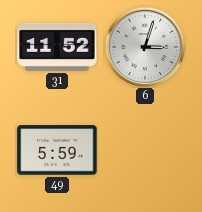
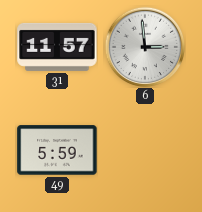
31: 11:52 -> 11:57 (57, 47)
6: 3:03 -> 2:59 (145, 47)
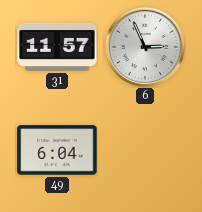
6: 2:59 -> 2:56 (145, 47)
49: 5:59 -> 6:04 (57, 150)
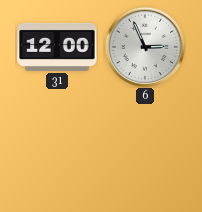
31: 11:57 -> 12:00 (57, 47)
49: 6:04 -> none (57, 150)
